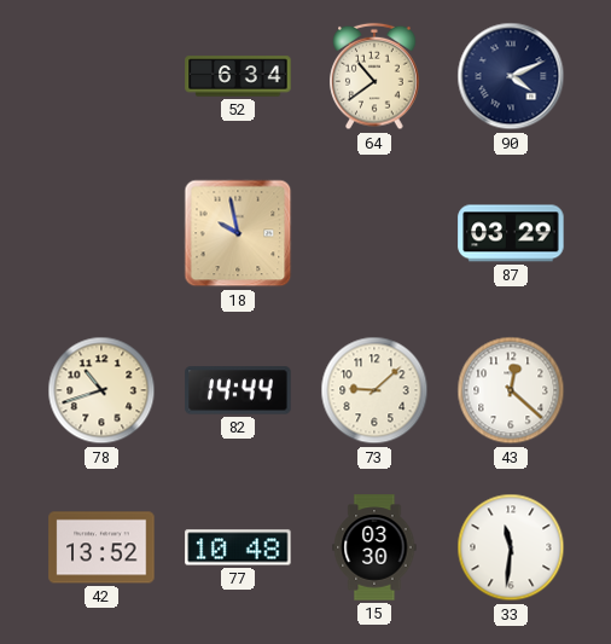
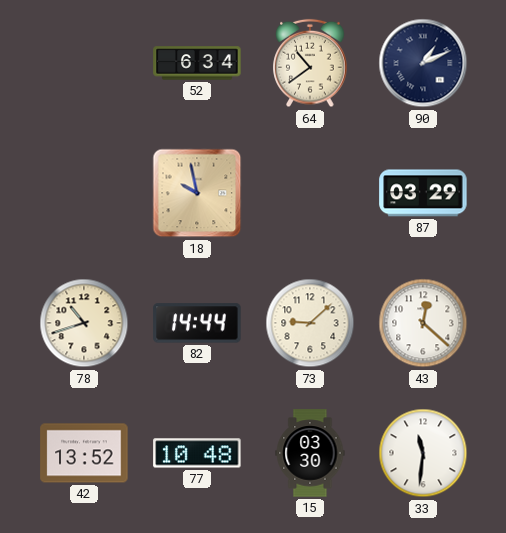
90: 4:11 -> 1:11 (423, 63)
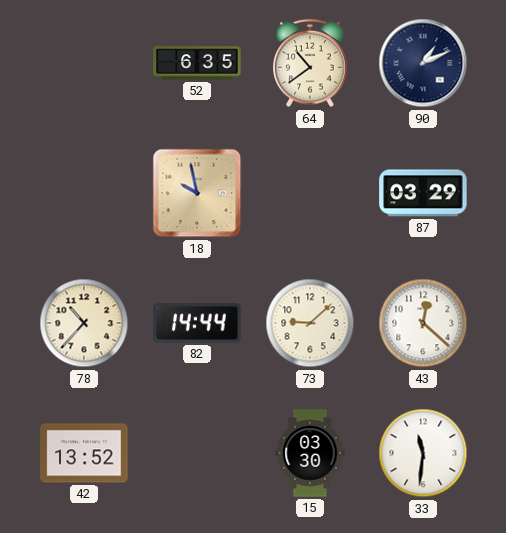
52: 6:34 -> 6:35 (197, 63)
78: 10:42 -> 10:37 (84, 323)
77: 10:48 -> none (197, 453)
